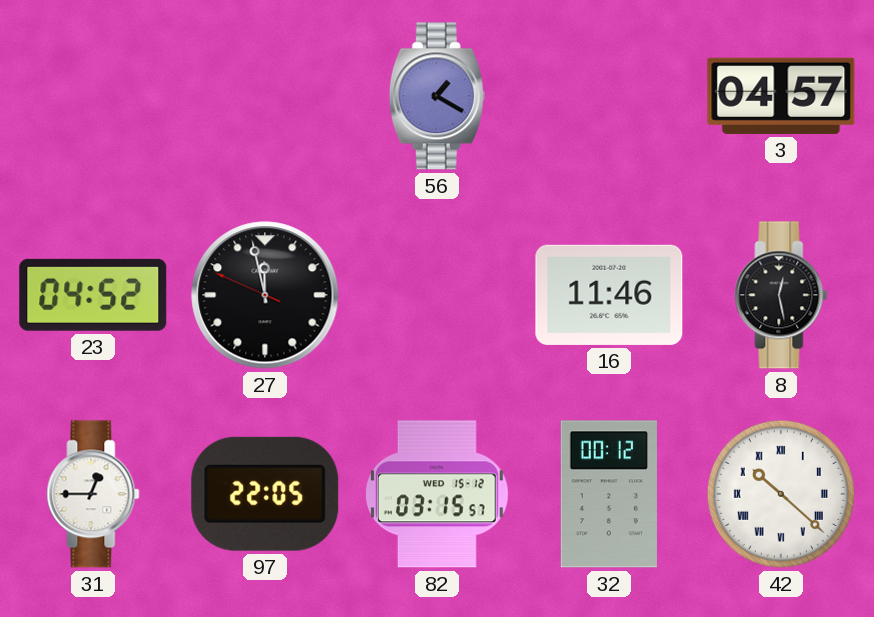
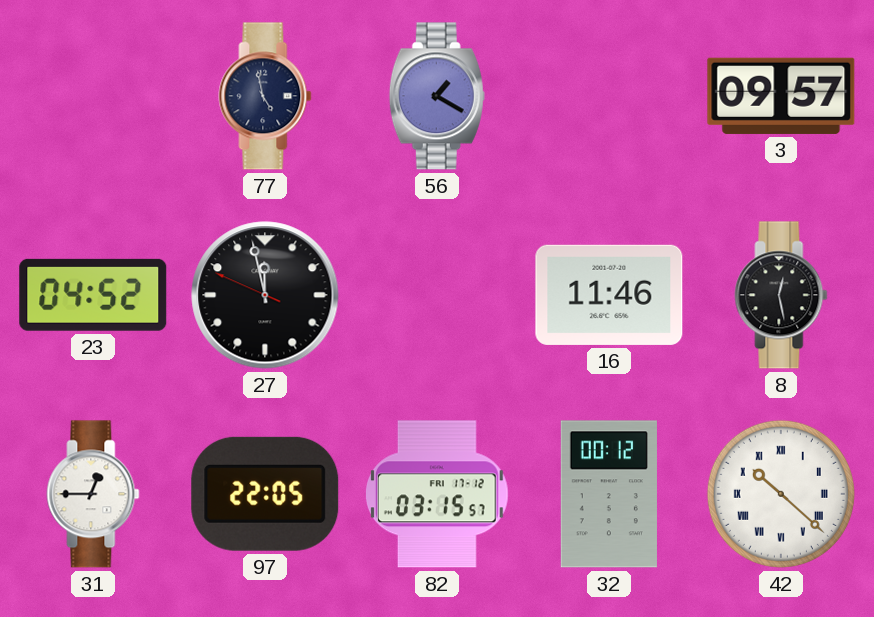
77: none -> 4:58 (265, 96)
3: 04:57 -> 09:57 (781, 96)
82 date: WED 15-12 -> FRI 17-12 (437, 494)
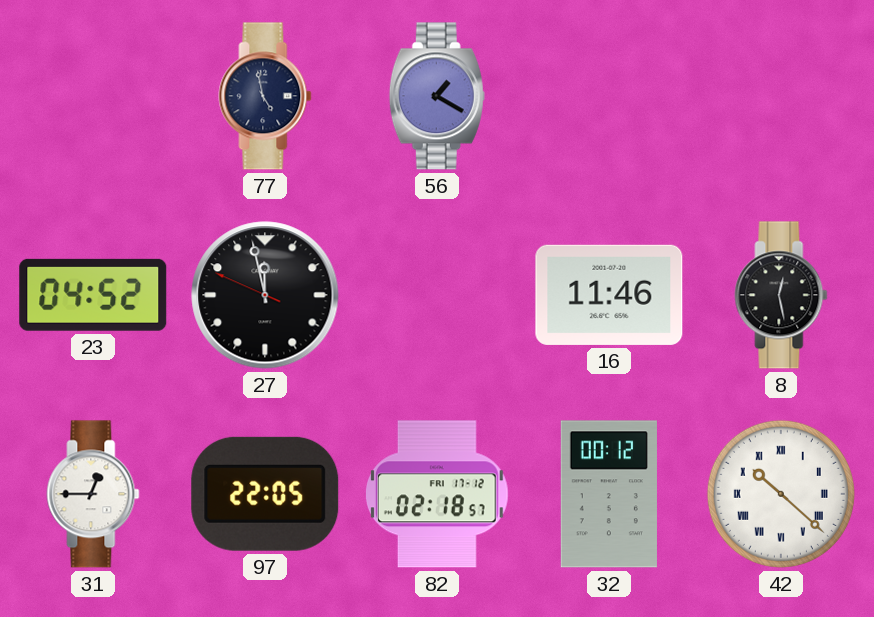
3: 09:57 -> none (781, 96)
82: 03:15 -> 02:18 (437, 494)
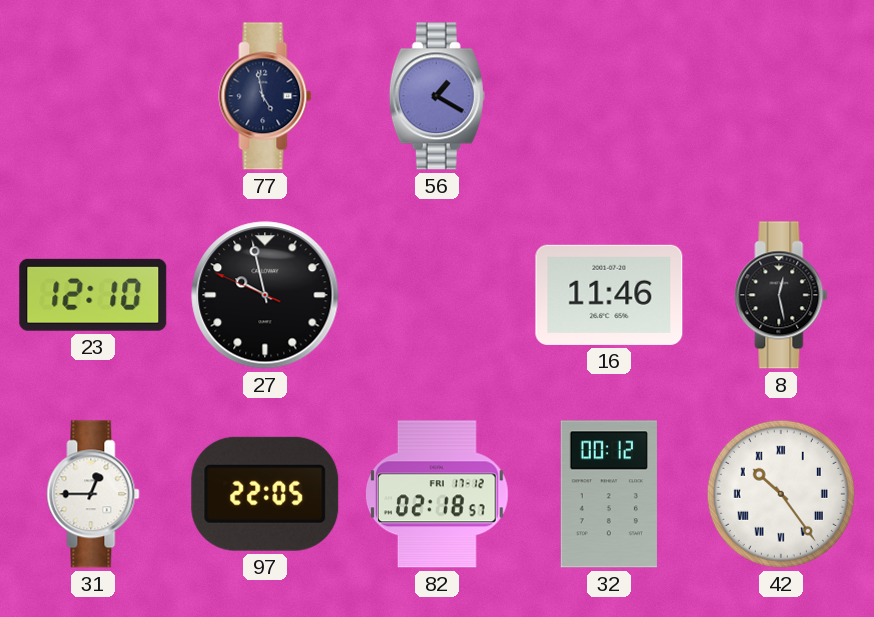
23: 04:52 -> 12:10 (93, 295)
27: 11:57 -> 9:57 (265, 295)
42: 10:22 -> 10:24 (781, 494)
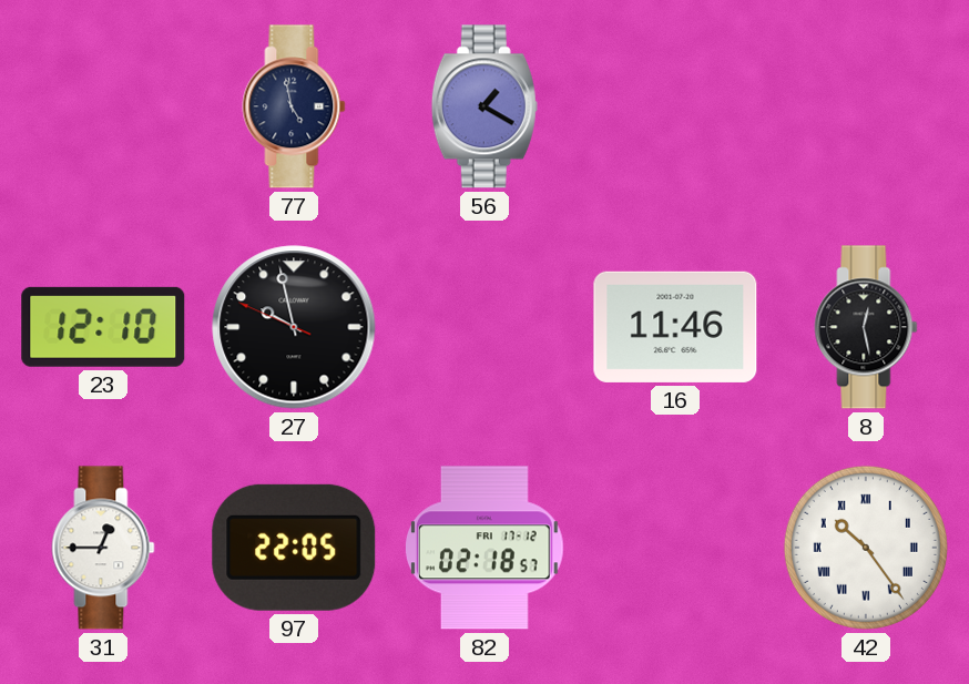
32: 00:12 -> none (609, 494)
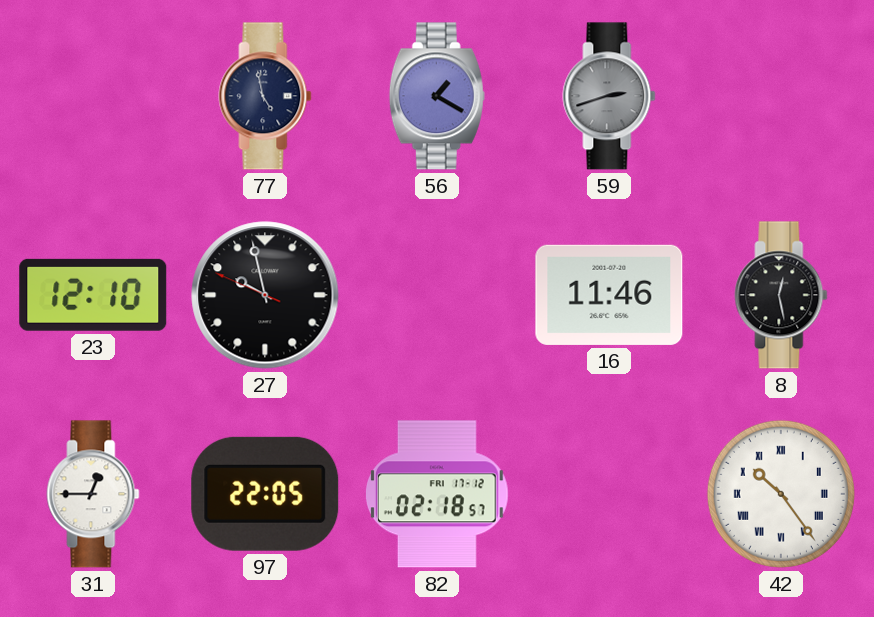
59: none -> 2:42 (609, 96)
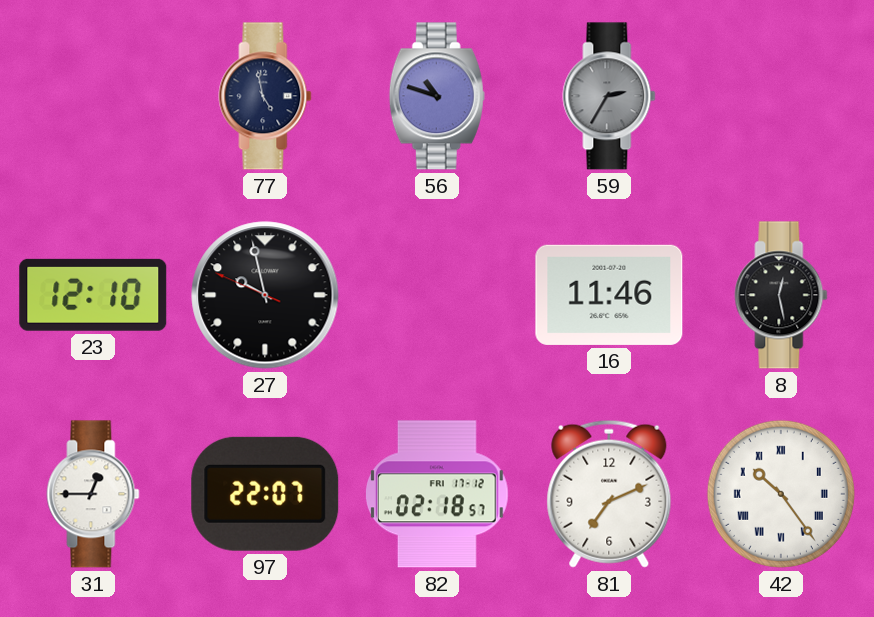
56: 1:20 -> 10:48 (437, 96)
59: 2:42 -> 2:35 (609, 96)
97: 22:05 -> 22:07 (265, 494)
81: none -> 7:11 (609, 494)
